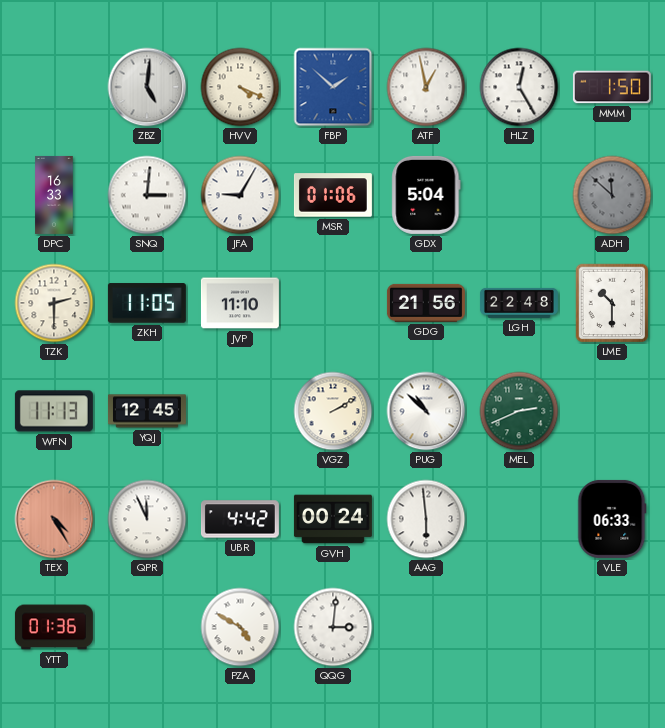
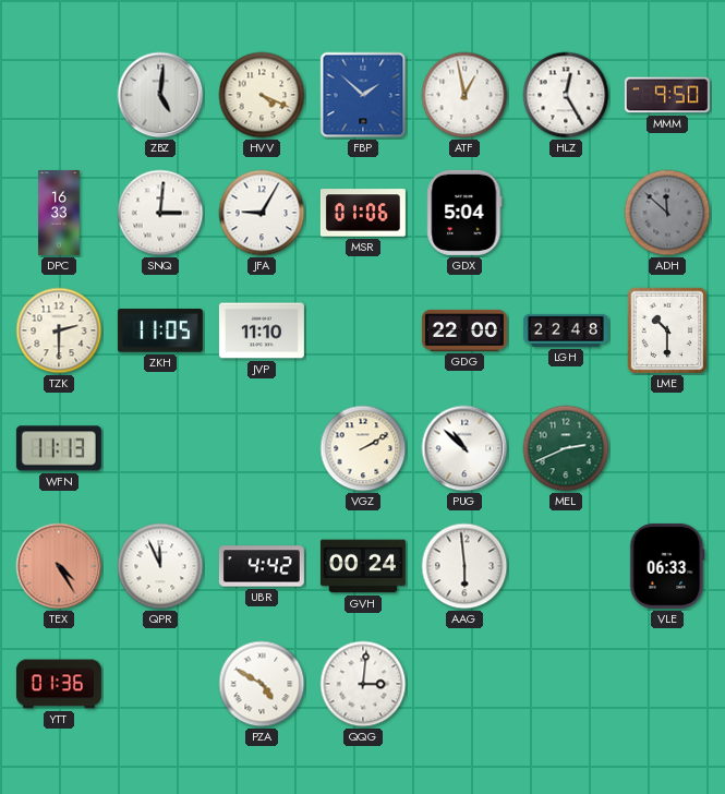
MMM: 1:50 -> 9:50 (667, 95)
GDG: 21:56 -> 22:00 (464, 330)
YQJ: 12:45 -> none (147, 411)
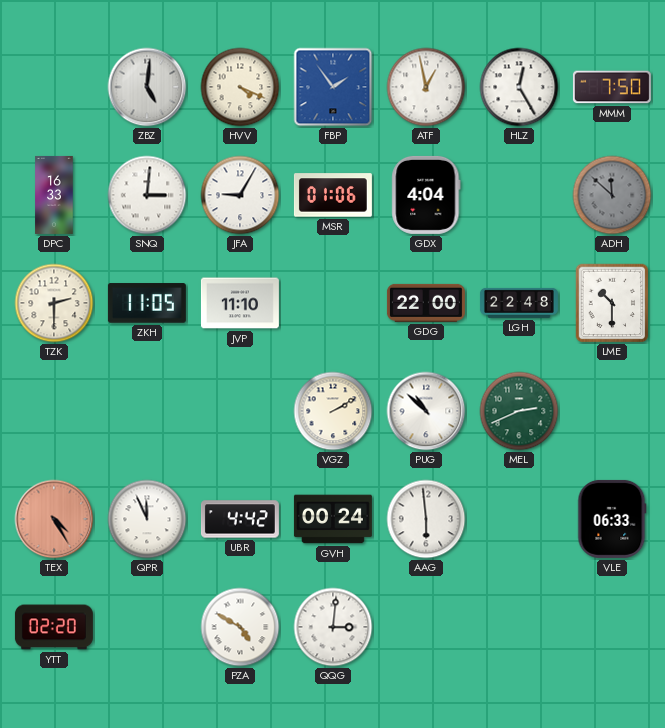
FBP: 1:52 -> 1:54 (333, 87)
MMM: 9:50 -> 7:50 (612, 87)
GDX: 5:04 -> 4:04 (426, 195)
WFN: 11:13 -> none (59, 448)
YTT: 01:36 -> 02:20 (54, 627)
